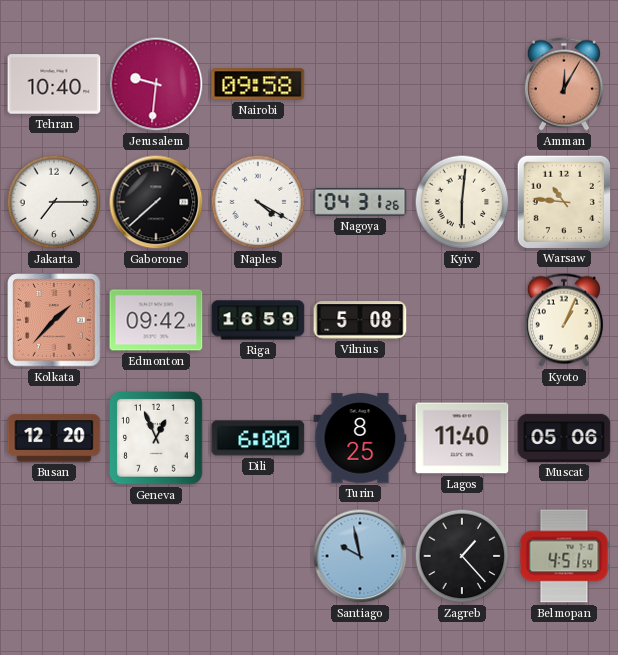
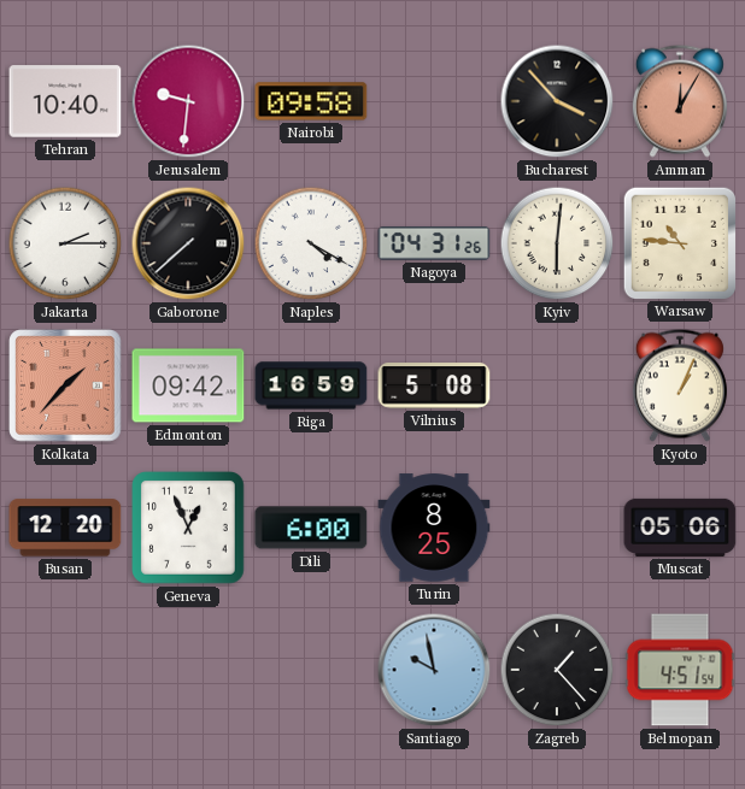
Bucharest: none -> 3:53 (557, 101)
Jakarta: 7:15 -> 2:15 (65, 243)
Lagos: 11:40 -> none (462, 438)
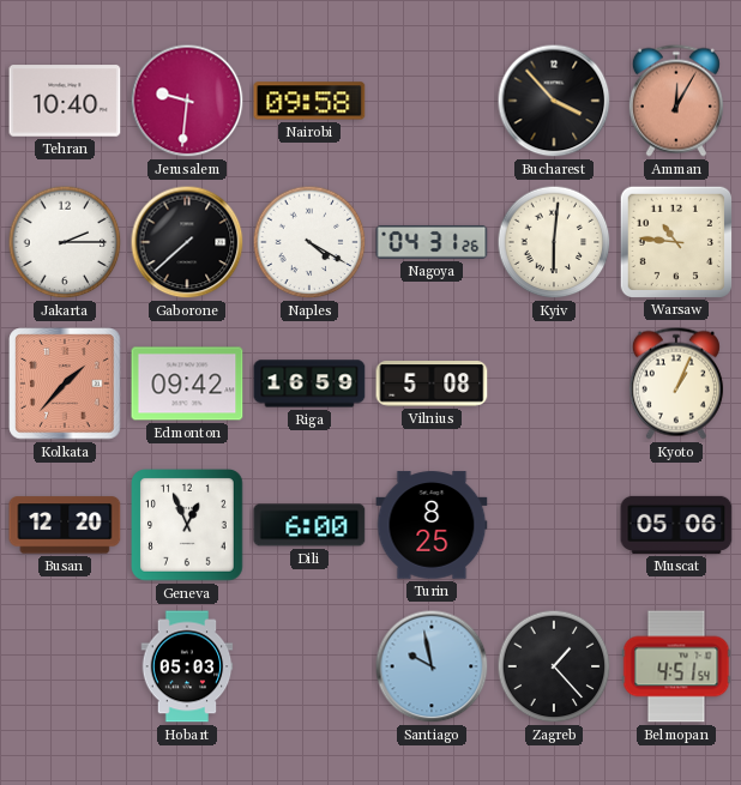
Hobart: none -> 05:03 (187, 666)
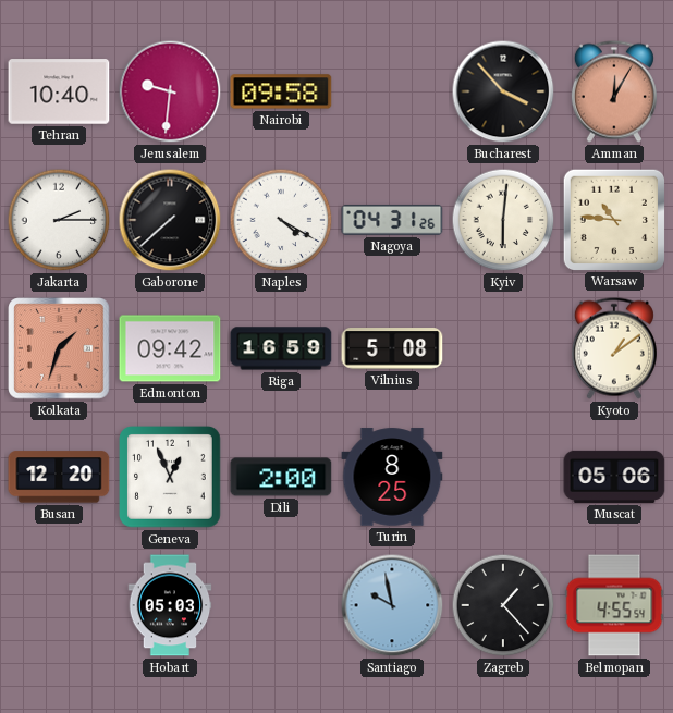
Kolkata: 1:37 -> 1:33 (59, 348)
Kyoto: 1:04 -> 1:09 (614, 348)
Dili: 6:00 -> 2:00 (281, 477)
Belmopan: 4:51 -> 4:55 (614, 605)
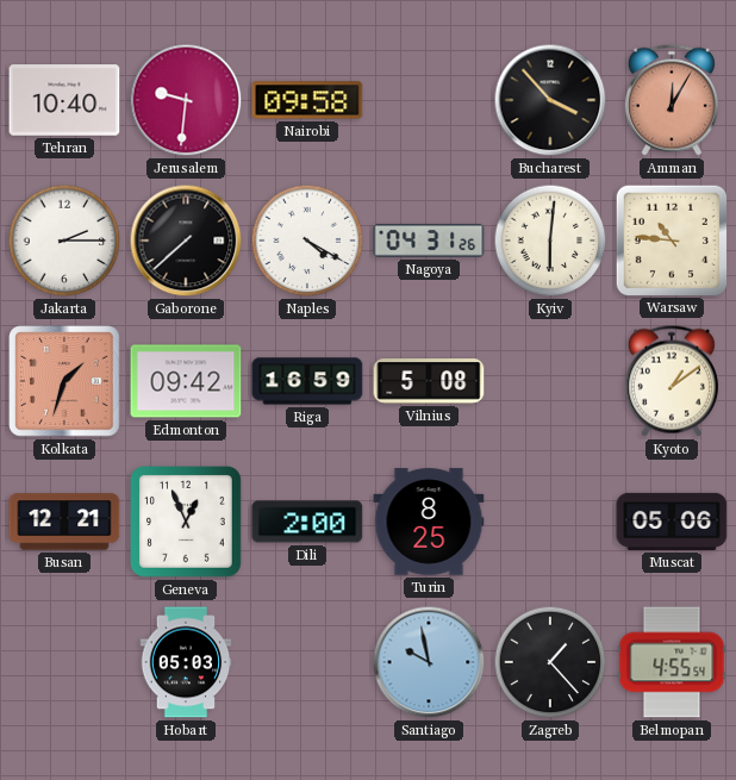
Busan: 12:20 -> 12:21 (64, 522)
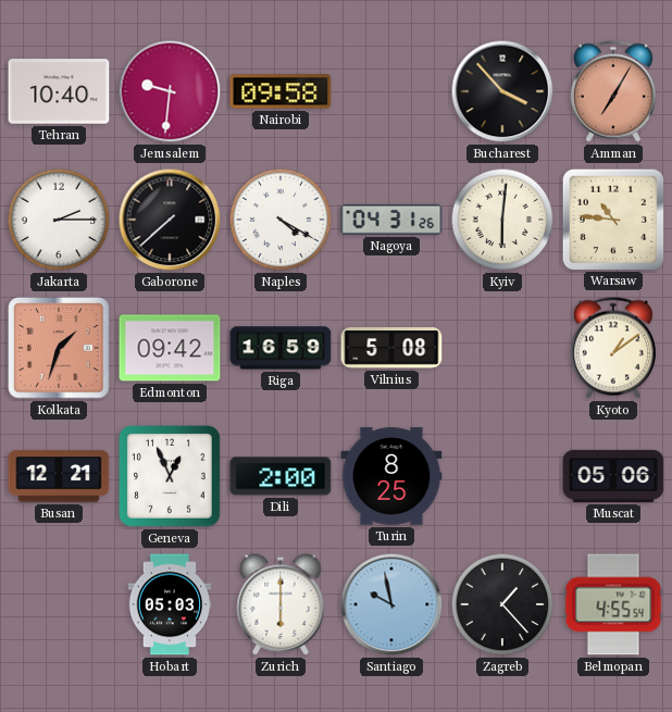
Amman: 12:05 -> 7:05 (613, 91)
Zurich: none -> 6:00 (281, 604)
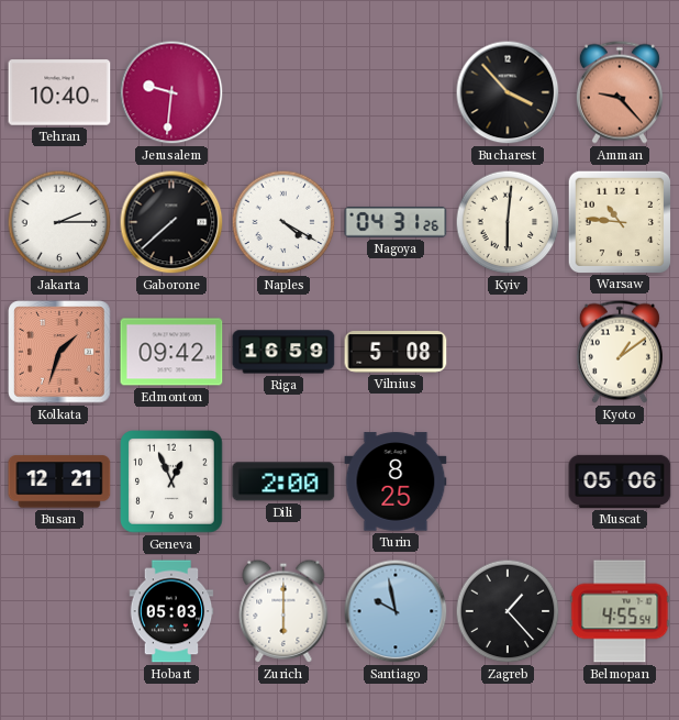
Nairobi: 09:58 -> none (281, 91)
Amman: 7:05 -> 9:23 (620, 92)
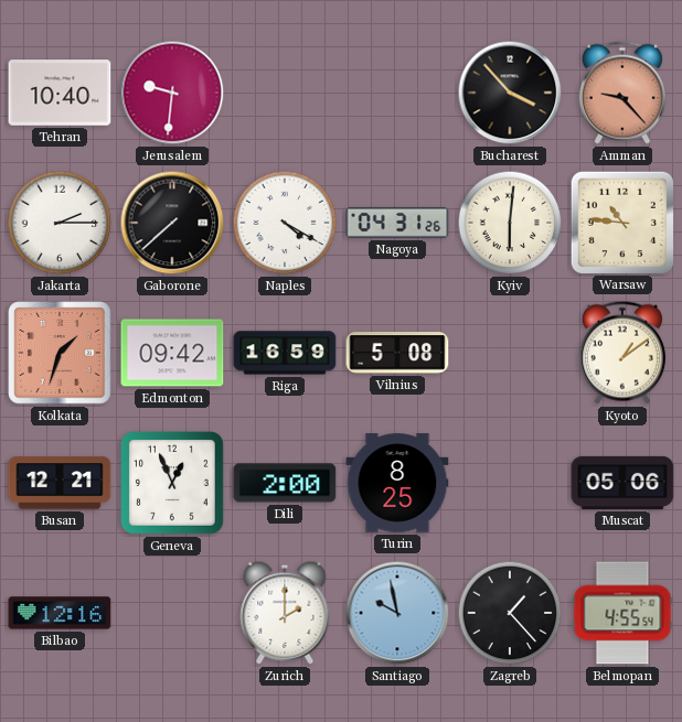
Bilbao: none -> 12:16 (60, 613)
Hobart: 05:03 -> none (171, 611)
Zurich: 6:00 -> 2:00 (285, 613)
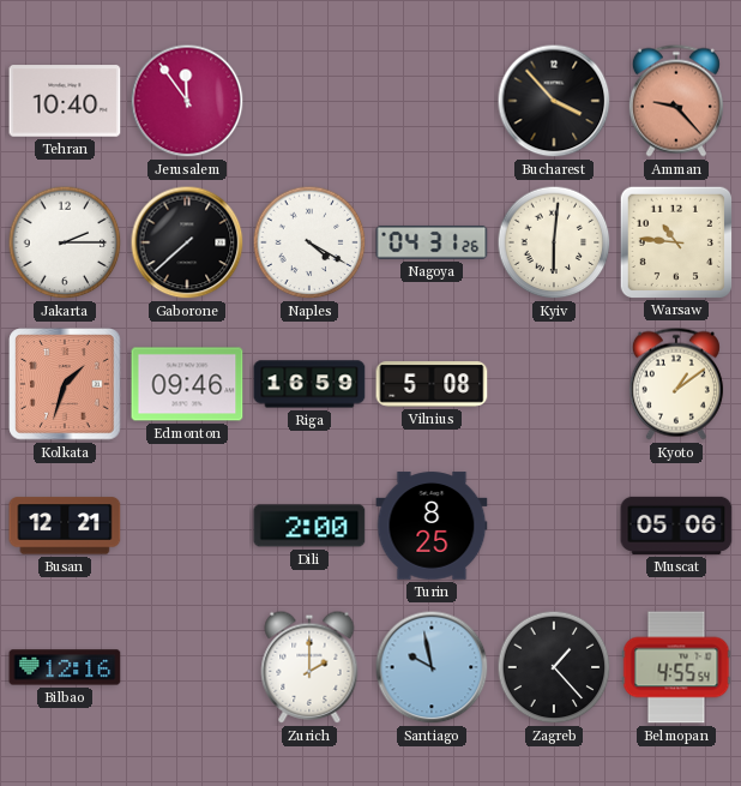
Jerusalem: 9:31 -> 11:54 (187, 101)
Edmonton: 09:42 -> 09:46 (187, 384)
Geneva: 12:56 -> none (173, 484)
